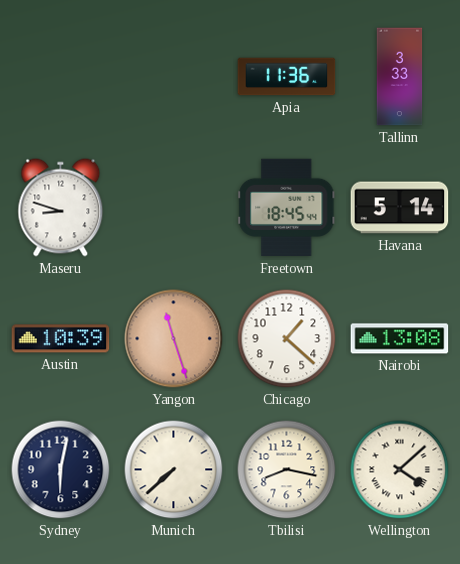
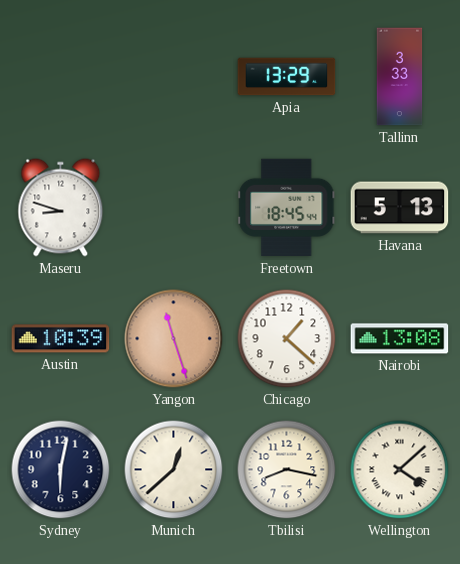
Apia: 11:36 -> 13:29 (287, 77)
Havana: 5:14 -> 5:13 (400, 208)
Munich: 7:38 -> 12:38 (174, 470)
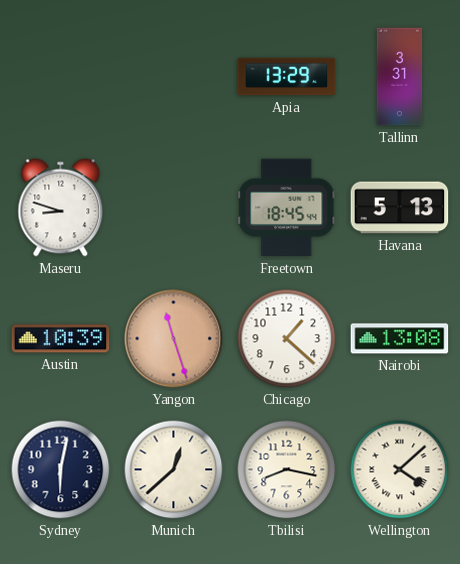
Tallinn: 3:33 -> 3:31 (400, 77)
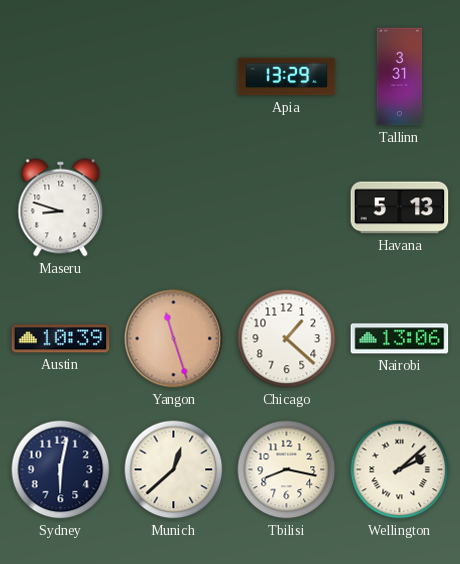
Freetown: 18:45 -> none (287, 208)
Nairobi: 13:08 -> 13:06 (400, 339)
Wellington: 4:08 -> 2:08 (400, 470)
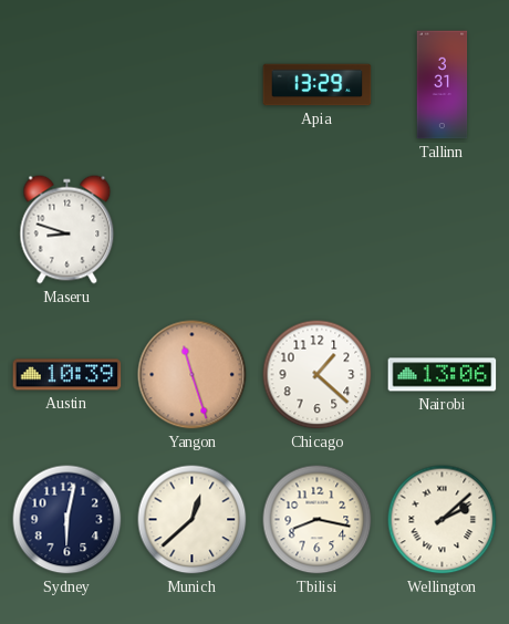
Havana: 5:13 -> none (400, 208)
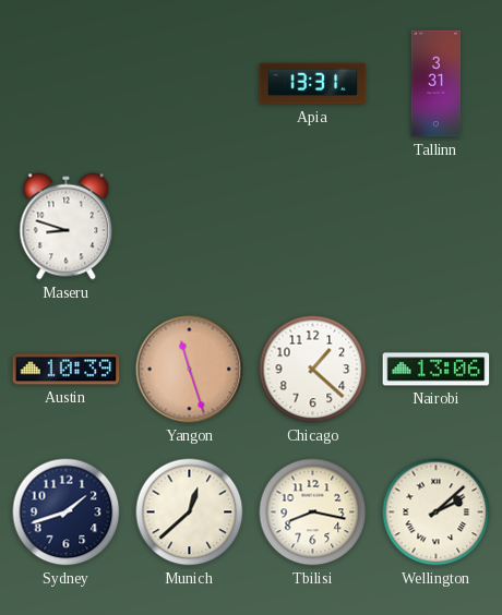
Apia: 13:29 -> 13:31 (313, 84)
Sydney: 6:02 -> 1:42 (67, 512)
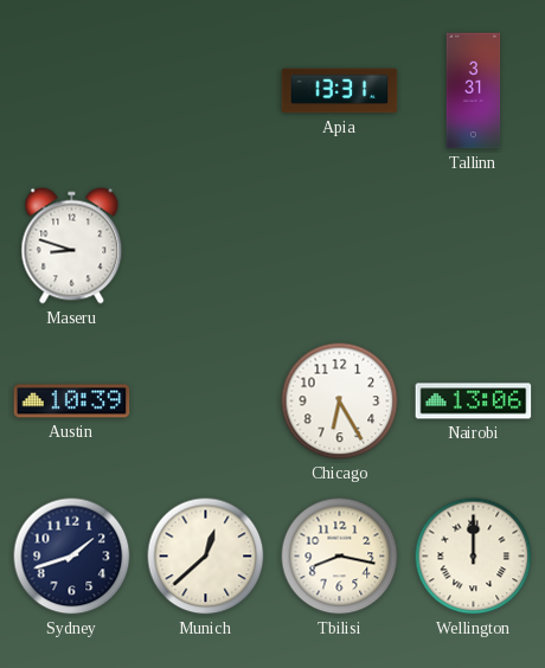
Yangon: 11:27 -> none (190, 370)
Chicago: 1:22 -> 6:25 (340, 402)
Wellington: 2:08 -> 12:00 (474, 557)
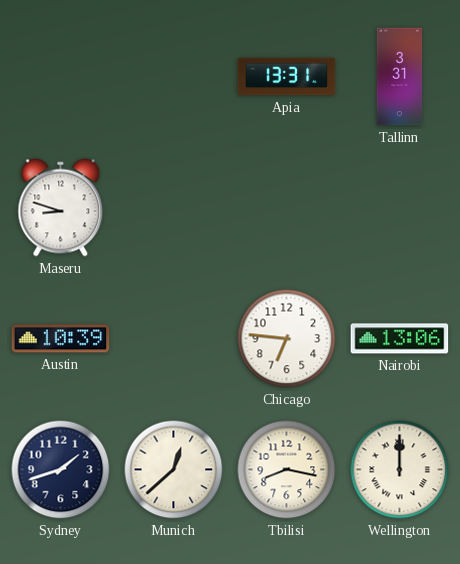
Chicago: 6:25 -> 6:46 (287, 339)
